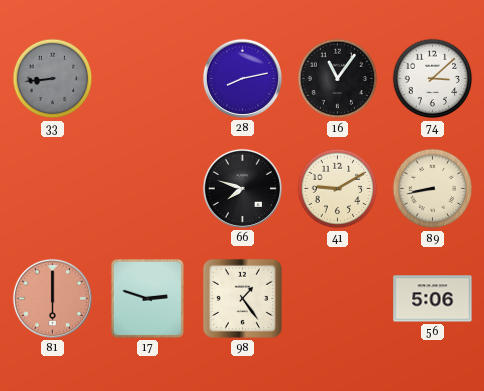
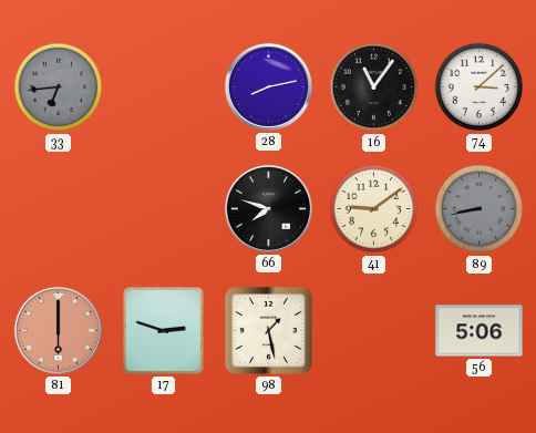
33: 8:44 -> 6:44 (59, 87)
41: 9:10 -> 9:09 (374, 209)
89 dial: cream -> grey (480, 209)
98: 1:24 -> 1:28 (268, 330)
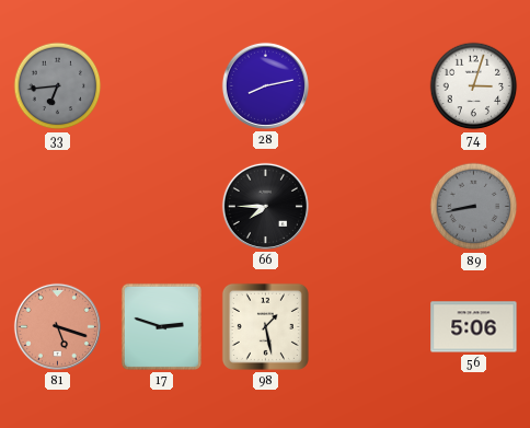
16: 11:06 -> none (374, 87)
74: 3:08 -> 3:03 (474, 86)
66: 7:48 -> 7:45 (265, 206)
41: 9:09 -> none (374, 209)
81: 6:00 -> 5:18 (57, 326)
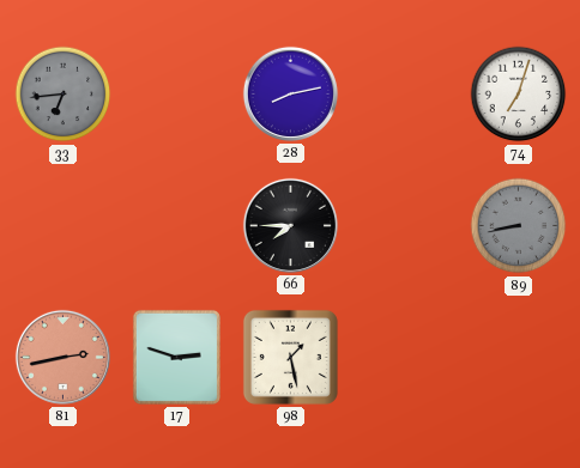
74: 3:03 -> 7:03 (519, 95)
81: 5:18 -> 2:43 (62, 357)
56: 5:06 -> none (474, 327)
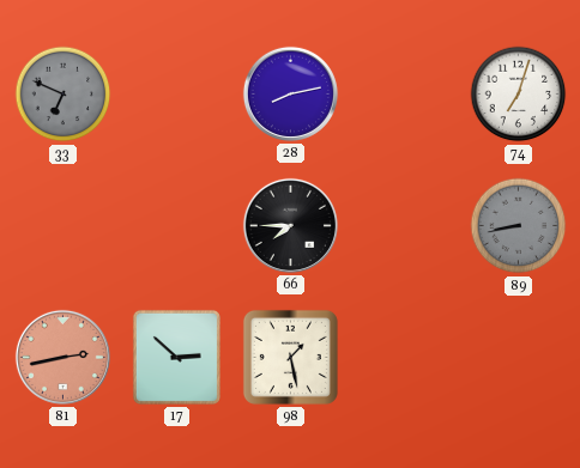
33: 6:44 -> 6:49 (64, 95)
17: 2:48 -> 2:52 (176, 357)
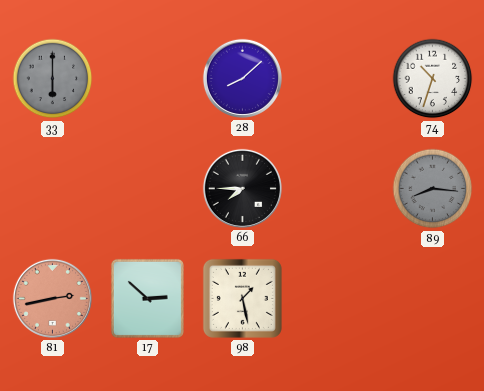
33: 6:49 -> 6:00 (53, 79)
28: 8:13 -> 8:08 (242, 78)
74: 7:03 -> 10:33 (433, 79)
89: 8:43 -> 8:16 (433, 189)
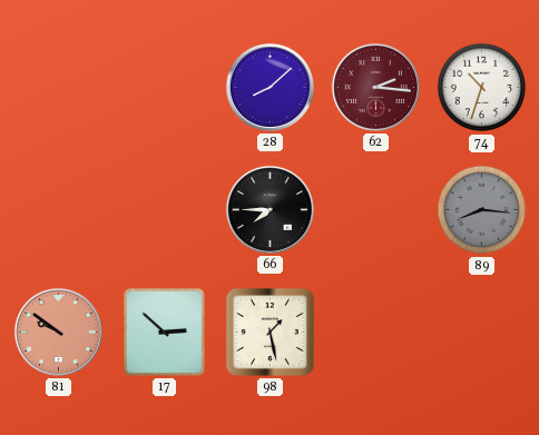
33: 6:00 -> none (53, 79)
62: none -> 2:16 (375, 87)
81: 2:43 -> 9:51 (58, 332)
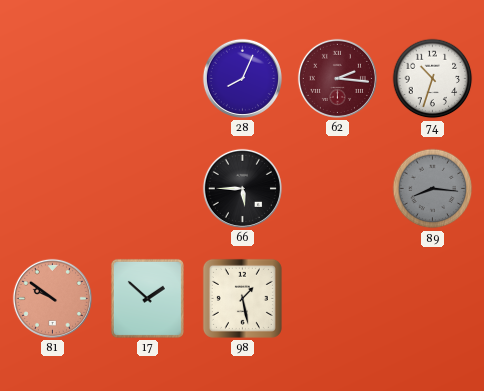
28: 8:08 -> 8:04 (242, 78)
66: 7:45 -> 5:45 (242, 188)
17: 2:52 -> 1:52 (147, 298)
